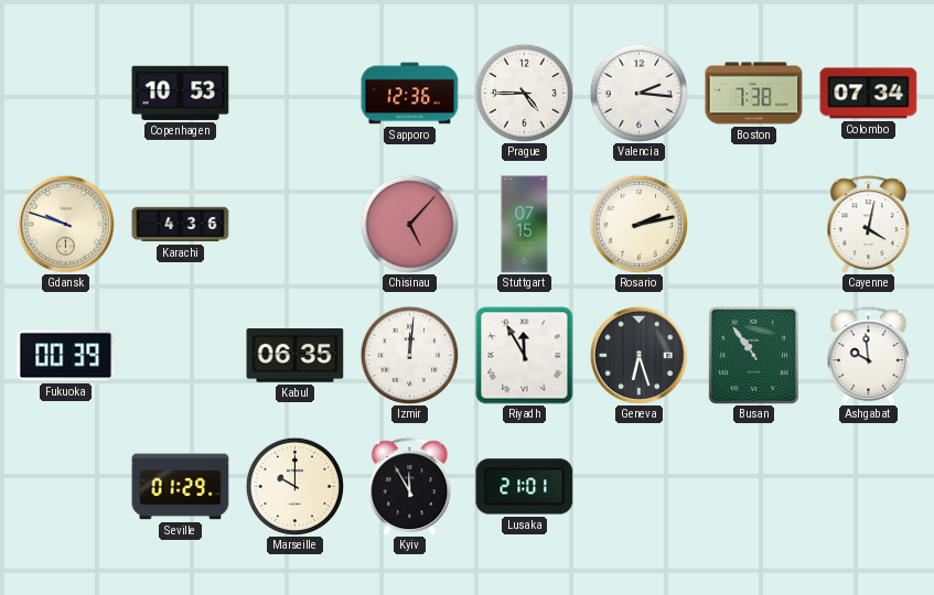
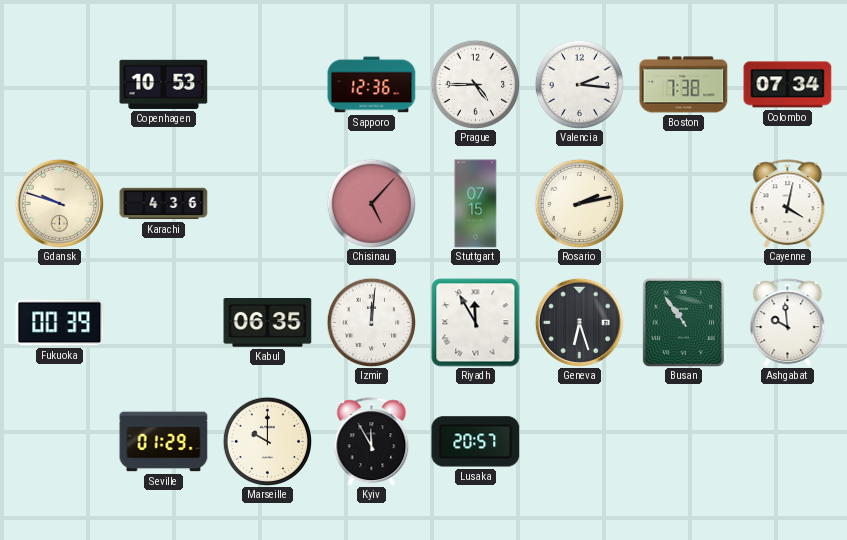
Lusaka: 21:01 -> 20:57 (476, 442)
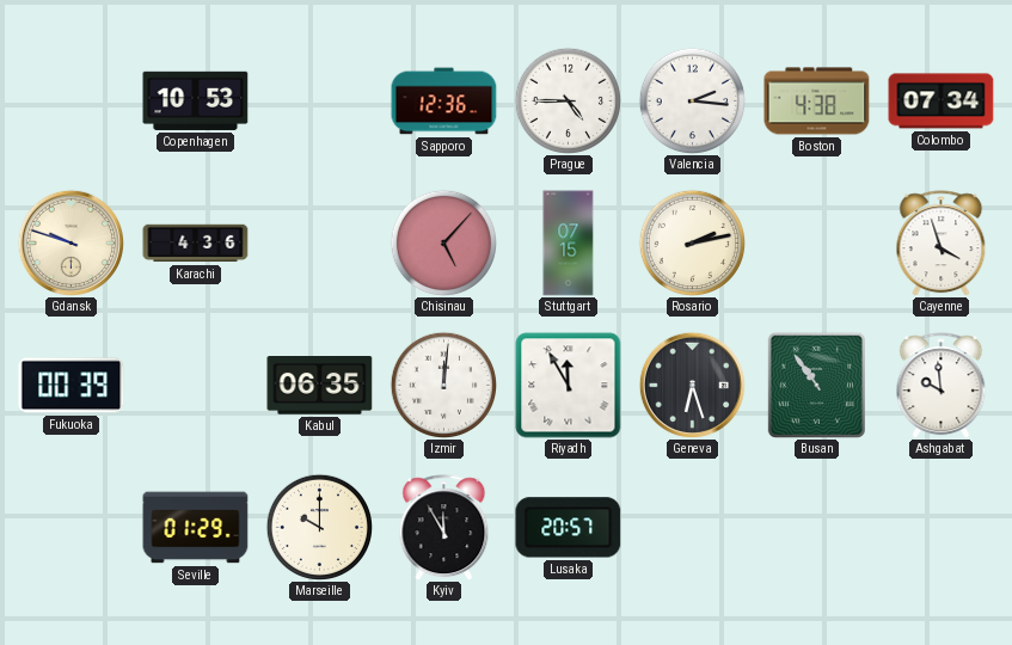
Boston: 7:38 -> 4:38 (817, 102)
Cayenne: 4:02 -> 3:57 (942, 244)
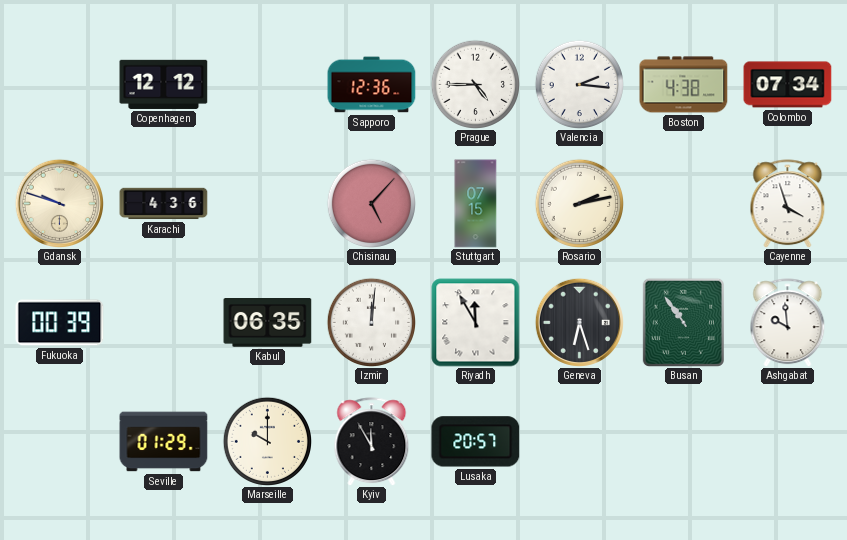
Copenhagen: 10:53 -> 12:12 (164, 84)
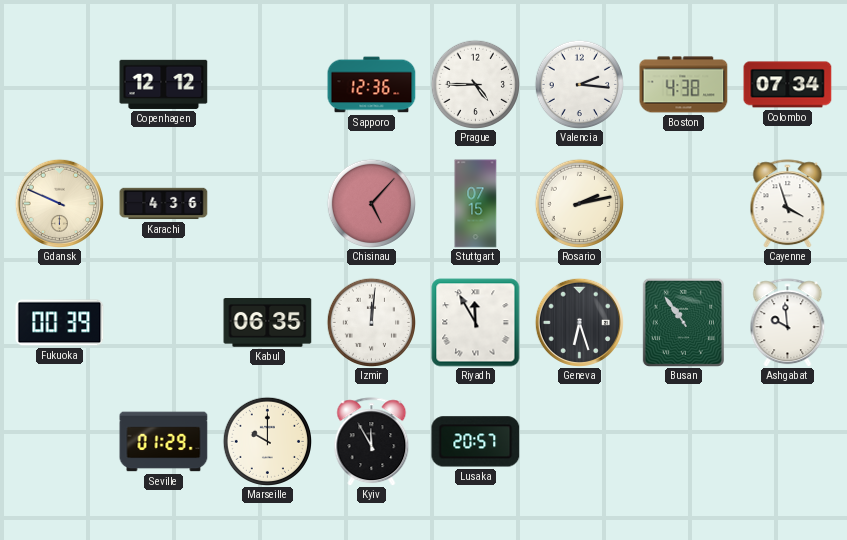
Gdansk: 9:48 -> 9:49 (59, 203)
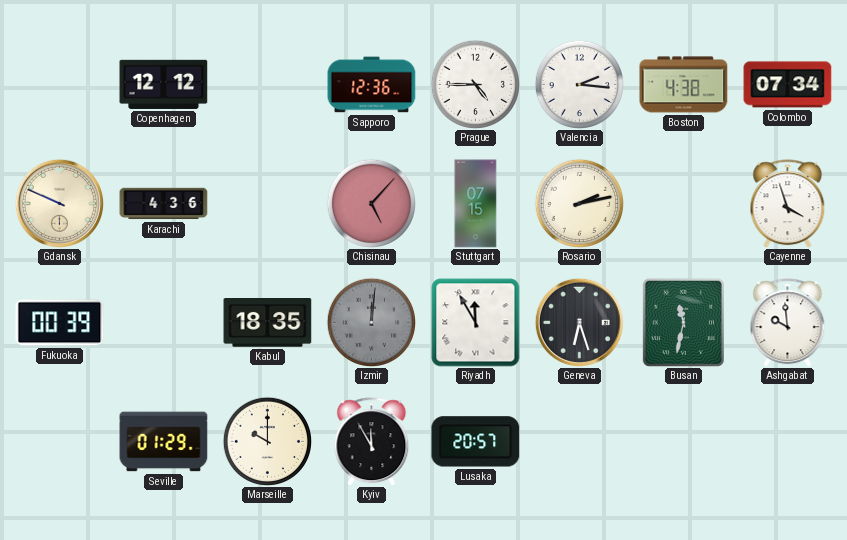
Kabul: 06:35 -> 18:35 (268, 323)
Izmir dial: white -> grey (371, 322)
Busan: 10:54 -> 11:32 (683, 322)
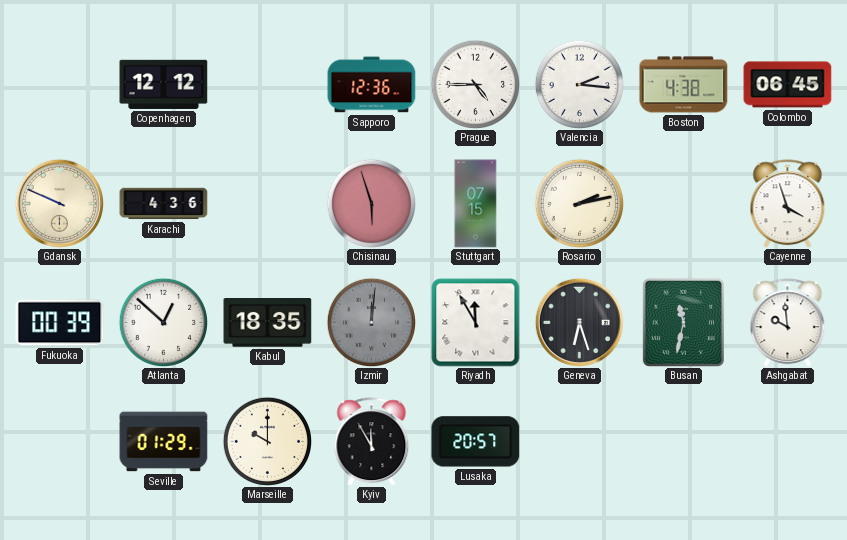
Colombo: 07:34 -> 06:45 (788, 85)
Chisinau: 5:07 -> 5:57 (371, 203)
Atlanta: none -> 12:52 (163, 322)
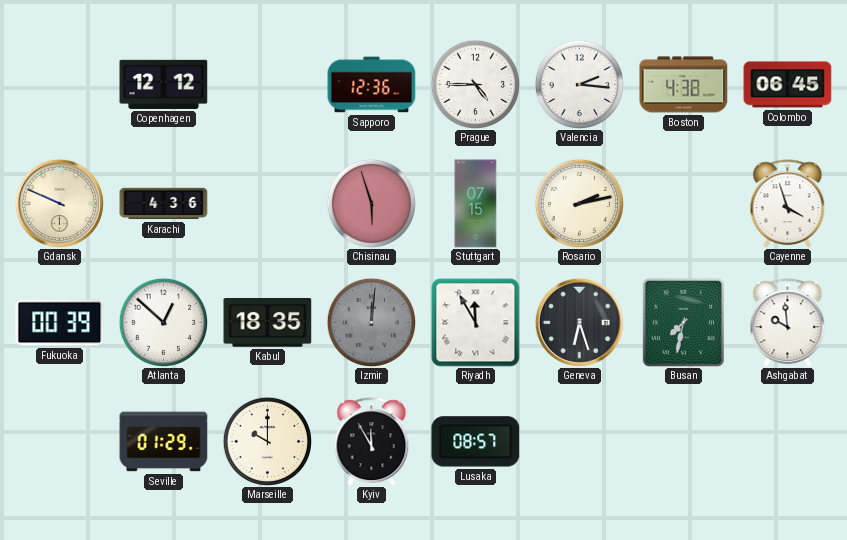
Busan: 11:32 -> 7:32 (683, 322)
Lusaka: 20:57 -> 08:57 (476, 442)
